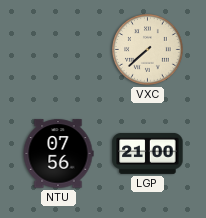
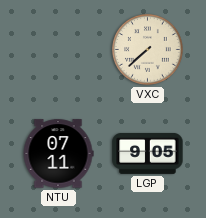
NTU: 07:56 -> 07:11 (58, 154)
LGP: 21:00 -> 9:05 (148, 153)
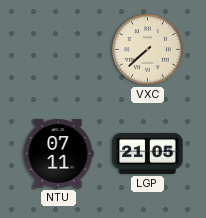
LGP: 9:05 -> 21:05 (148, 153)
